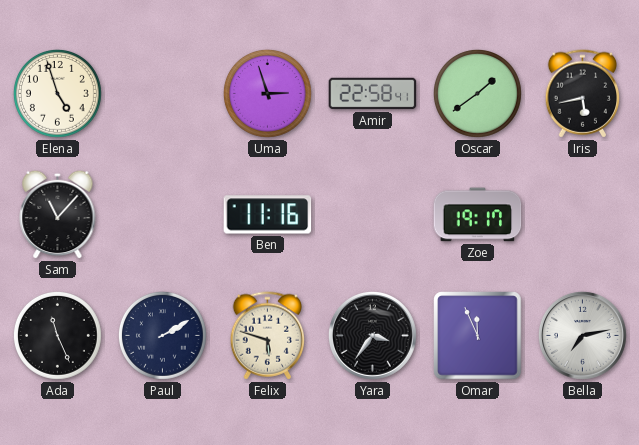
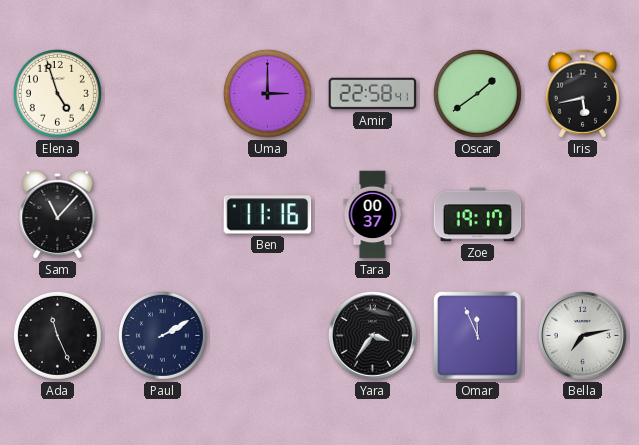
Uma: 2:57 -> 3:00 (267, 93)
Tara: none -> 00:37 (373, 215)
Felix: 5:48 -> none (267, 336)
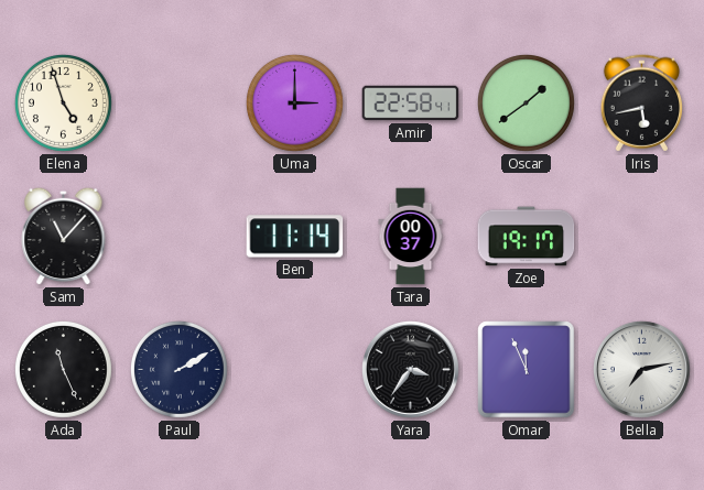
Ben: 11:16 -> 11:14 (295, 237)
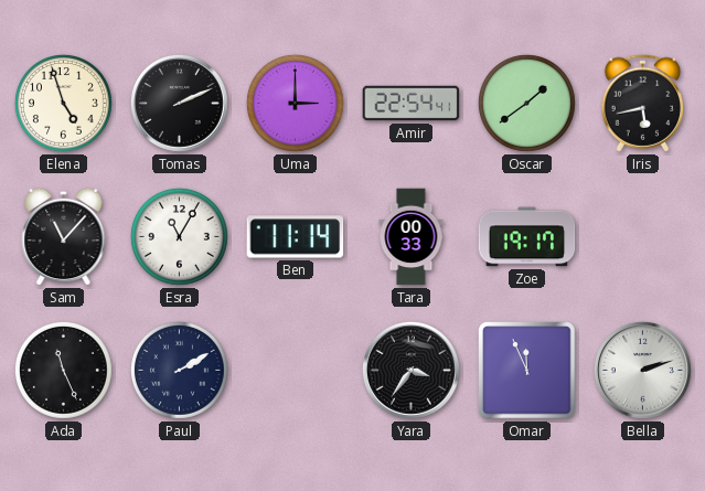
Tomas: none -> 2:11 (180, 104)
Amir: 22:58 -> 22:54 (412, 104)
Esra: none -> 11:05 (179, 236)
Tara: 00:37 -> 00:33 (412, 237)
Bella: 7:13 -> 2:12 (643, 371)
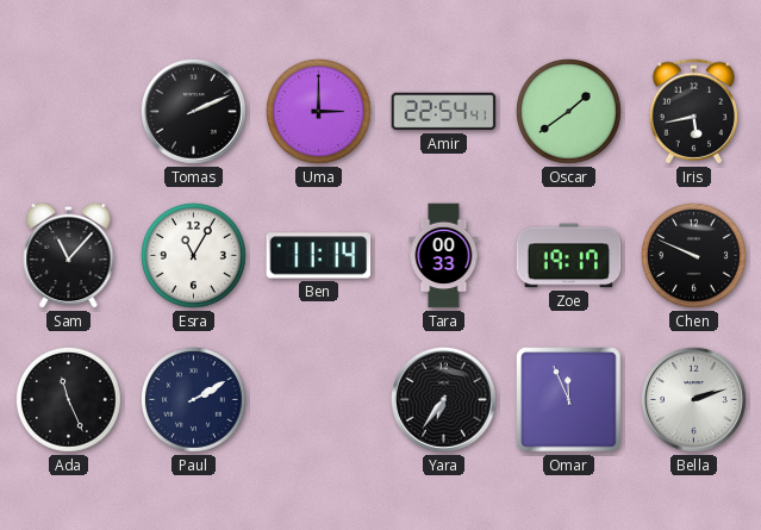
Elena: 4:57 -> none (63, 103)
Chen: none -> 9:49 (693, 255)
Yara: 3:36 -> 6:36 (444, 400)
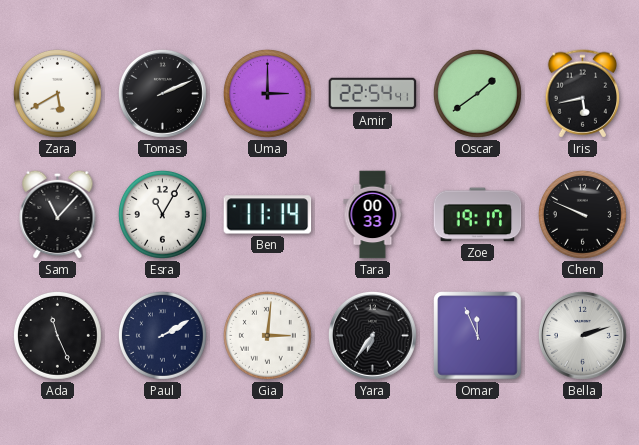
Zara: none -> 5:40 (57, 93)
Gia: none -> 3:01 (267, 335)
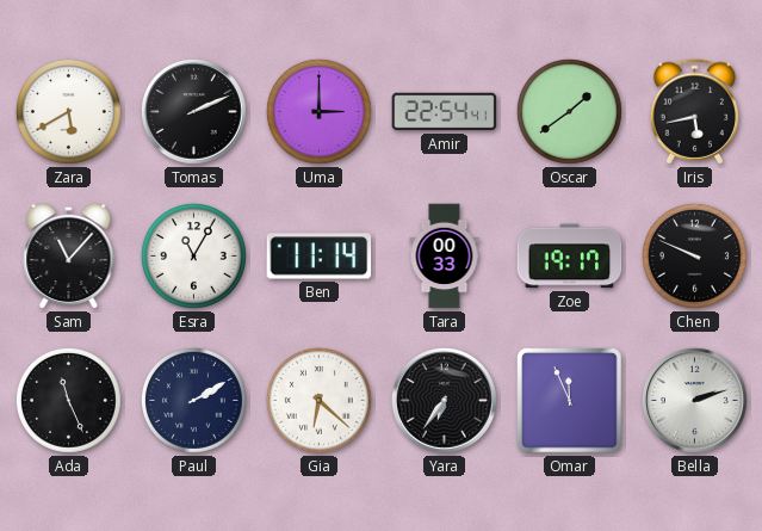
Gia: 3:01 -> 6:22 (318, 400)
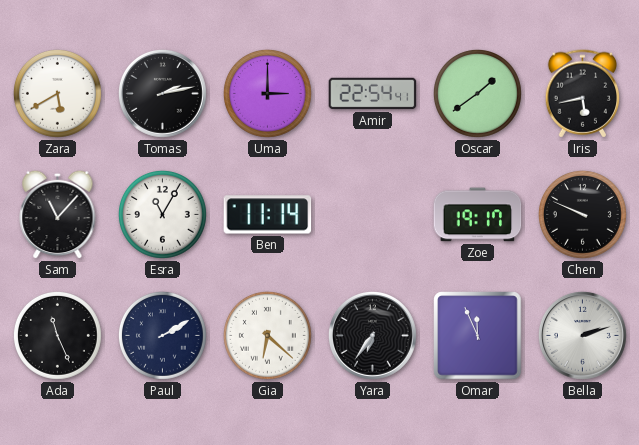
Tomas: 2:11 -> 2:13 (163, 94)
Tara: 00:33 -> none (445, 257)
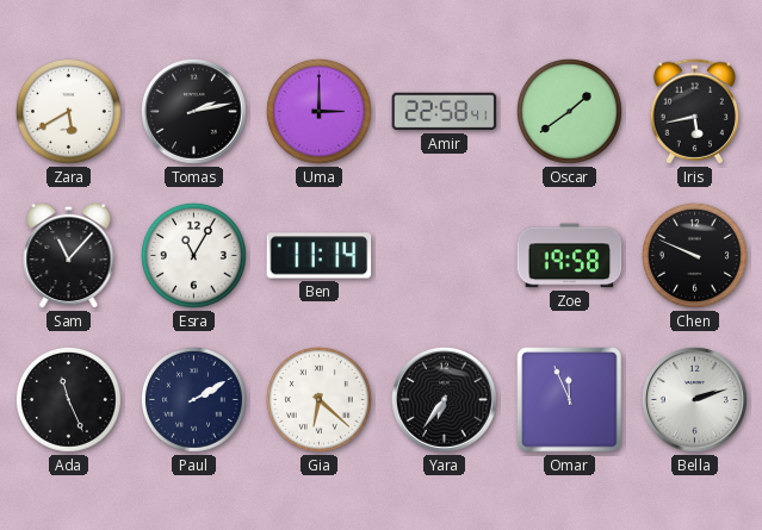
Amir: 22:54 -> 22:58 (445, 112)
Zoe: 19:17 -> 19:58 (570, 256)
